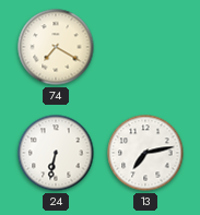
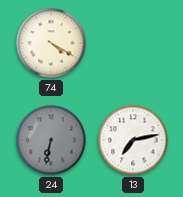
74: 7:20 -> 4:20 (51, 43)
24 dial: white -> grey (51, 140)
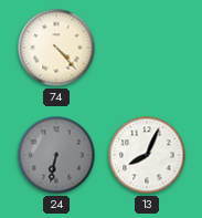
74: 4:20 -> 4:23 (56, 48)
13: 7:13 -> 8:04 (147, 155)
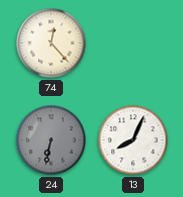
74: 4:23 -> 12:23 (51, 43)
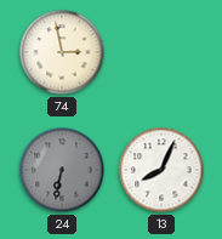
74: 12:23 -> 2:58 (62, 52)
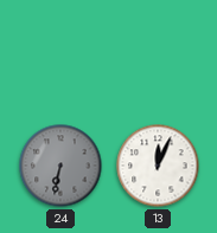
74: 2:58 -> none (62, 52)
13: 8:04 -> 12:04 (158, 166)
